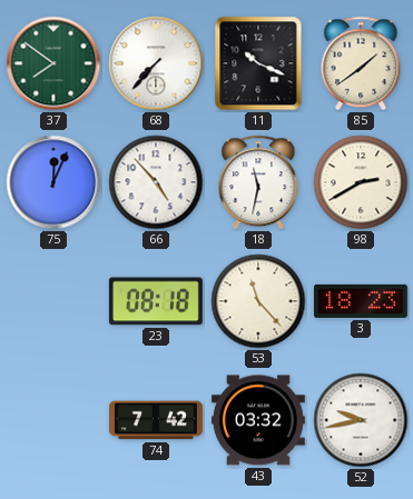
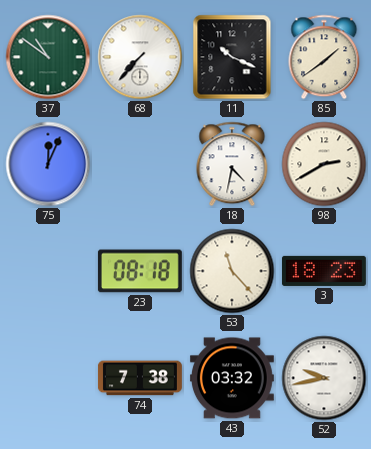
37: 7:51 -> 10:51 (48, 57)
66: 4:53 -> none (156, 182)
18: 11:32 -> 4:32 (232, 164)
74: 7:42 -> 7:38 (140, 378)
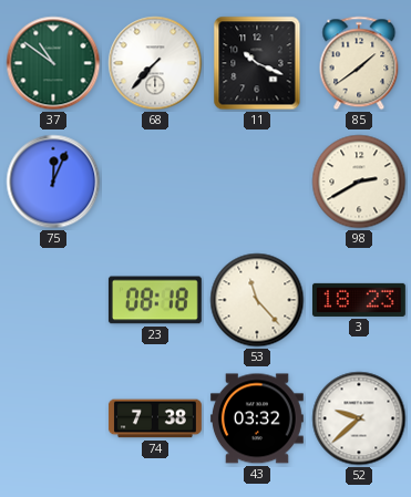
18: 4:32 -> none (232, 164)
52: 9:43 -> 9:38 (359, 418)
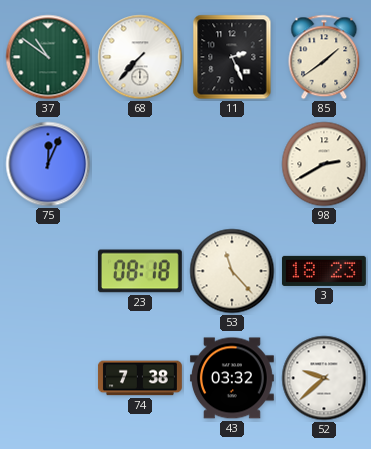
11: 10:19 -> 2:26 (232, 57)
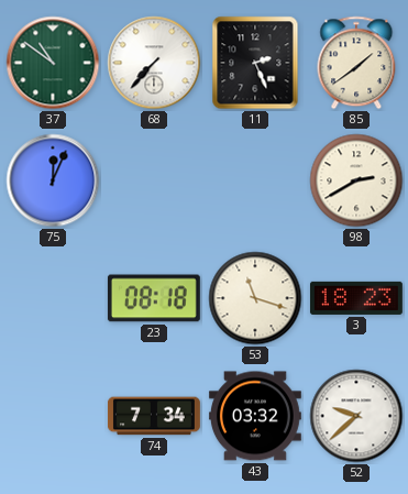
53: 11:23 -> 11:18 (255, 298)
74: 7:38 -> 7:34 (154, 416)
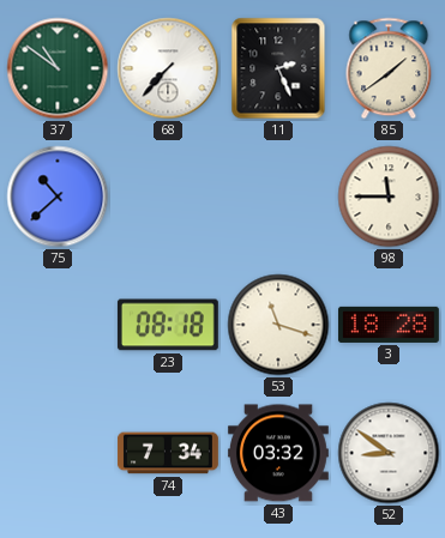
75: 12:04 -> 10:38 (58, 197)
98: 2:40 -> 11:45 (389, 197)
3: 18:23 -> 18:28 (389, 325)
52: 9:38 -> 8:51 (389, 453)
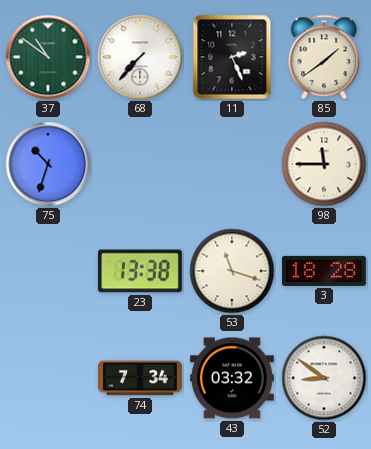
75: 10:38 -> 10:33 (48, 164)
23: 08:18 -> 13:38 (140, 271)
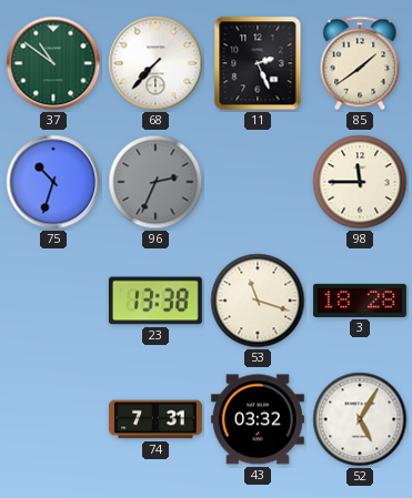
96: none -> 2:34 (155, 182)
74: 7:34 -> 7:31 (155, 419)
52: 8:51 -> 5:05 (360, 419)
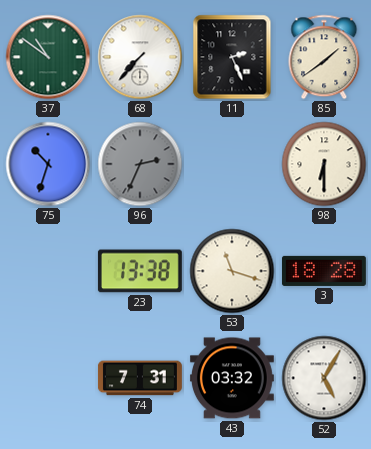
98: 11:45 -> 6:30 (324, 164)
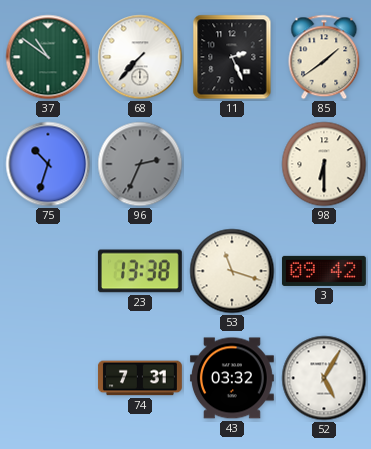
3: 18:28 -> 09:42 (324, 271)
